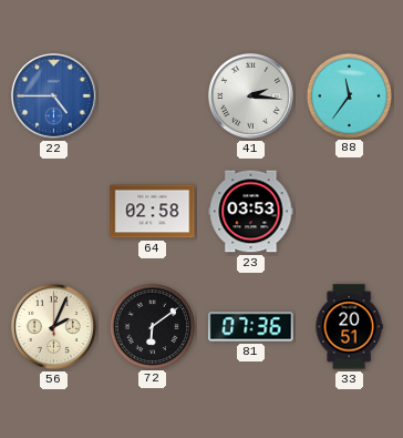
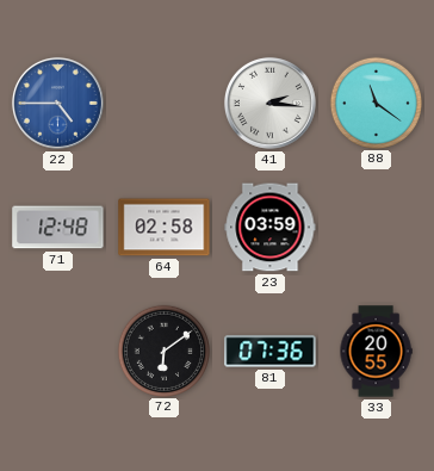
88: 11:36 -> 11:21 (376, 103)
71: none -> 12:48 (58, 228)
23: 03:53 -> 03:59 (271, 228)
56: 2:04 -> none (53, 326)
33: 20:51 -> 20:55 (376, 352)
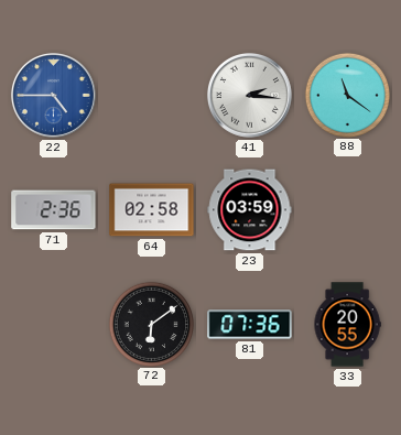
71: 12:48 -> 2:36 (54, 210)
